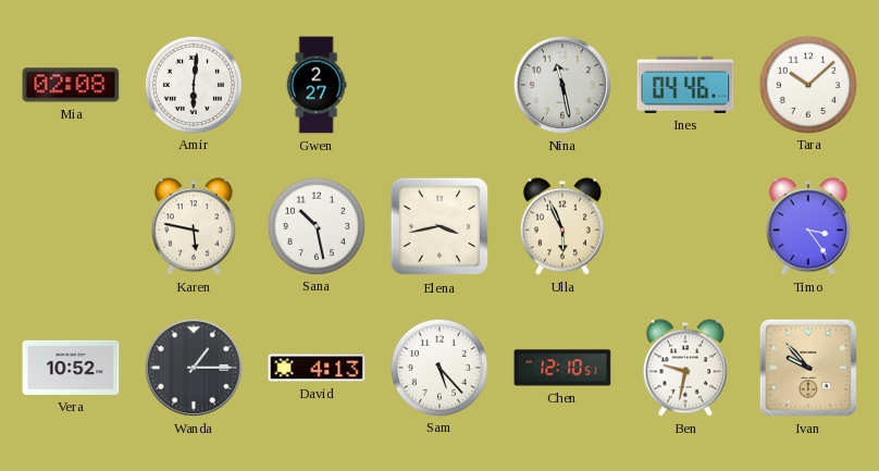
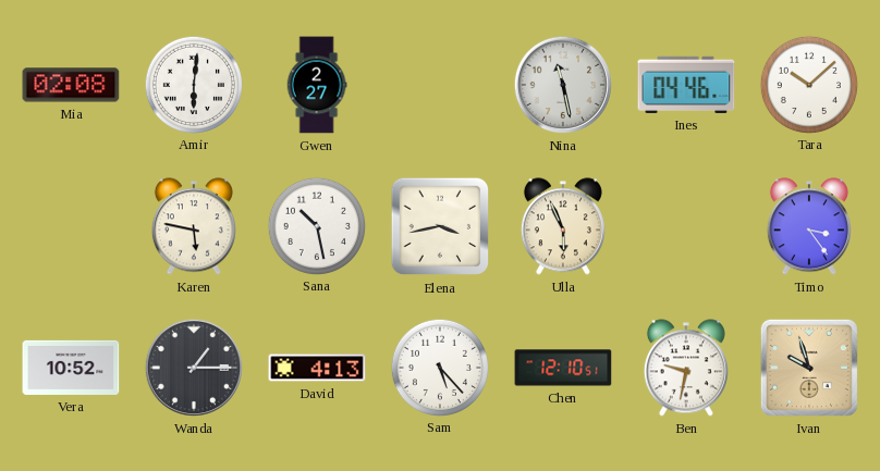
Ivan: 9:53 -> 9:57 (809, 368)
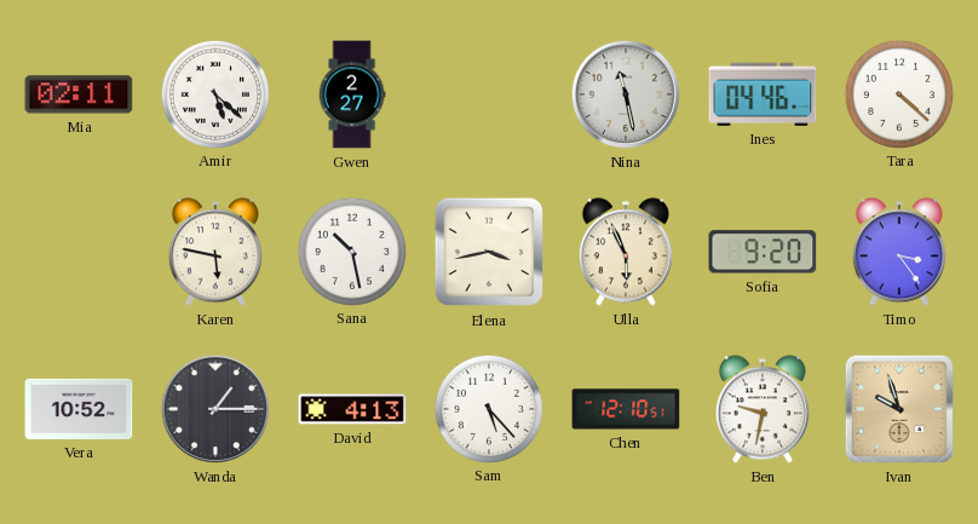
Mia: 02:08 -> 02:11 (79, 94)
Amir: 6:01 -> 5:22 (214, 93)
Tara: 10:08 -> 4:22 (898, 93)
Sofia: none -> 9:20 (763, 252)
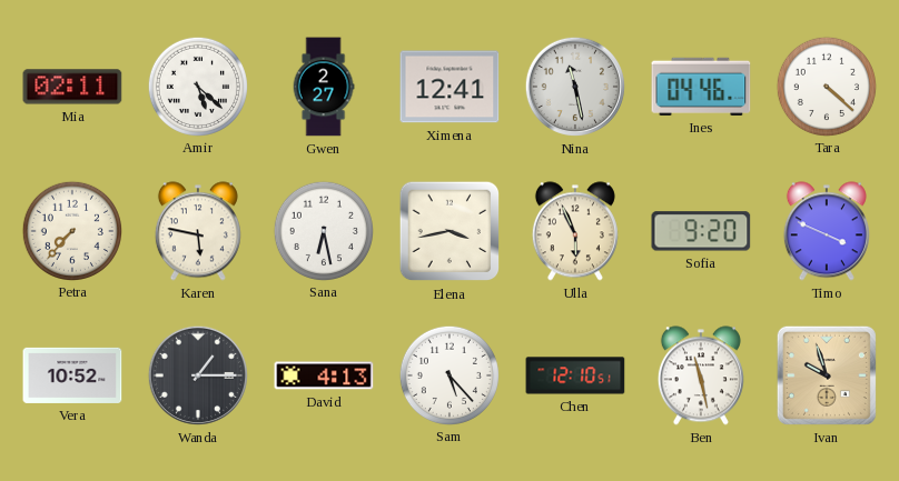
Ximena: none -> 12:41 (449, 87)
Petra: none -> 7:37 (71, 230)
Sana: 10:28 -> 6:28 (323, 230)
Timo: 3:24 -> 3:49 (827, 231)
Ben: 9:32 -> 11:28 (701, 375)
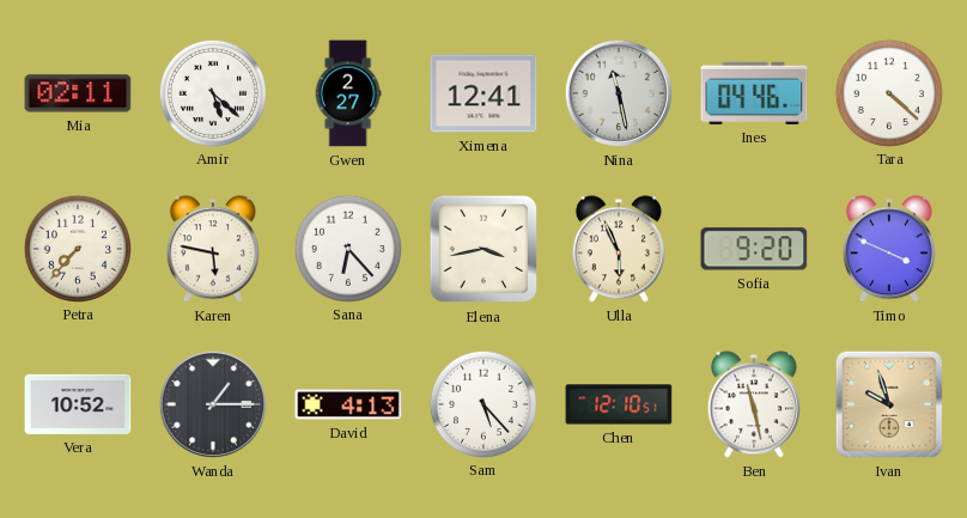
Sana: 6:28 -> 6:23 (347, 248)
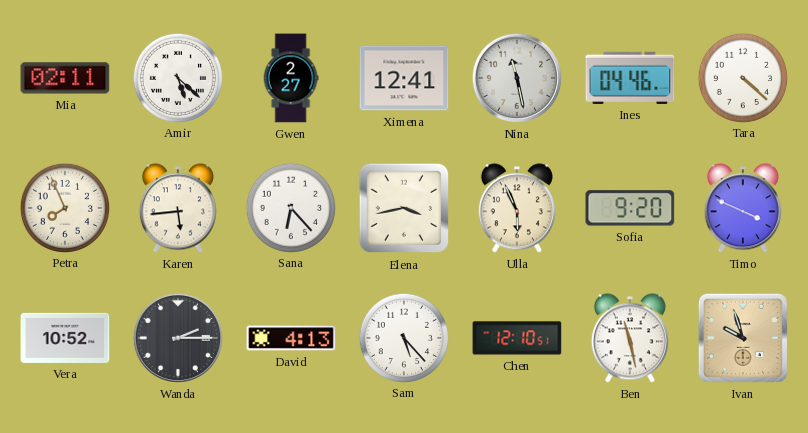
Petra: 7:37 -> 7:56 (64, 207)
Karen: 5:47 -> 5:44 (178, 208)
Wanda: 1:15 -> 2:15 (178, 338)
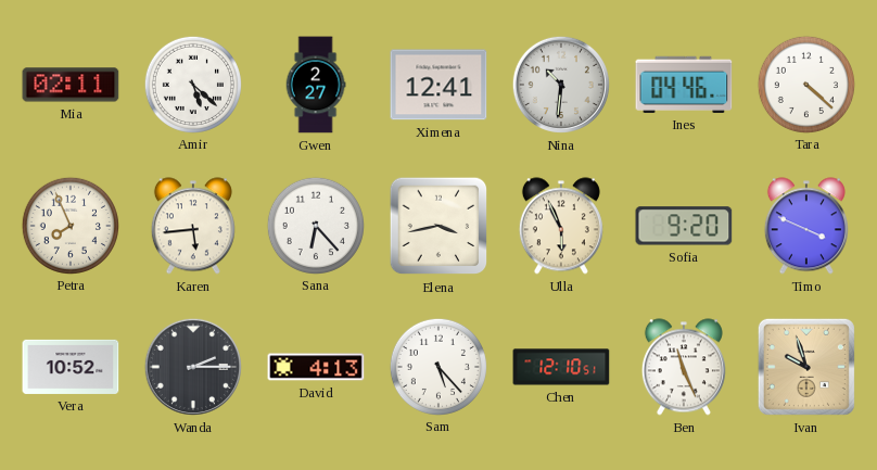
Nina: 11:28 -> 10:31 (561, 85)
Ben: 11:28 -> 11:26 (684, 367)
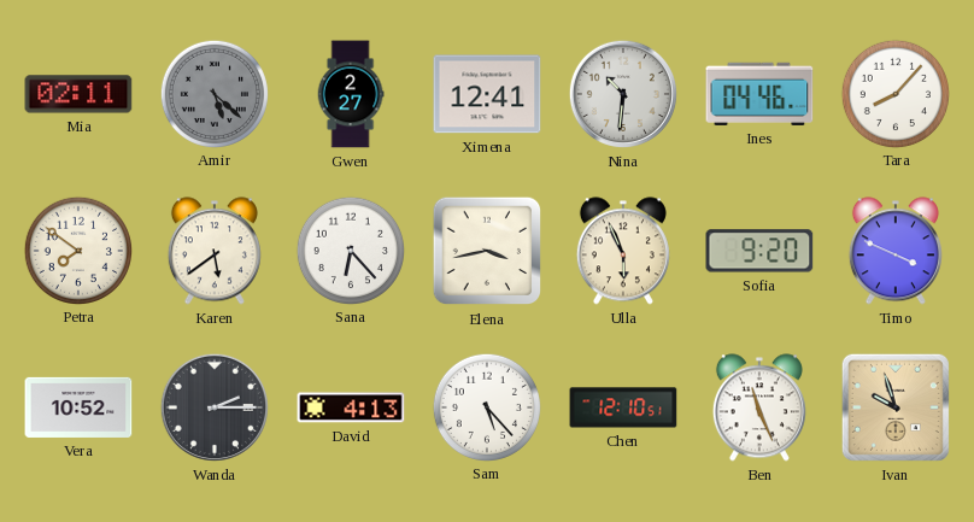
Amir dial: white -> grey (213, 93)
Tara: 4:22 -> 8:07 (894, 93)
Petra: 7:56 -> 7:51 (77, 250)
Karen: 5:44 -> 5:39 (215, 251)
